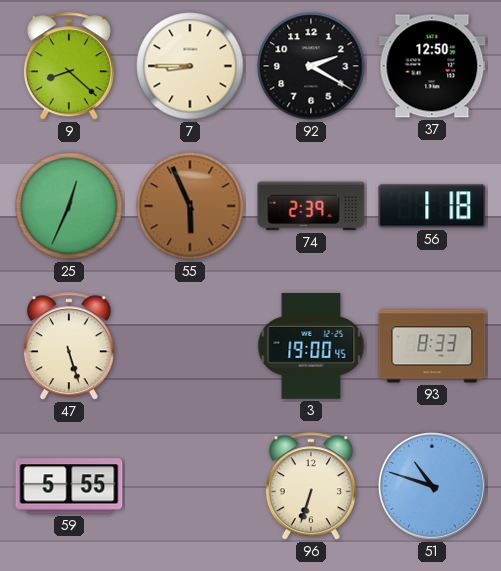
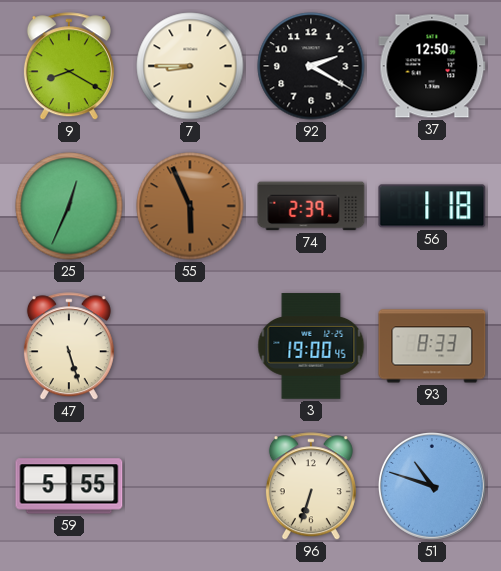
9: 8:22 -> 8:20 (69, 67)
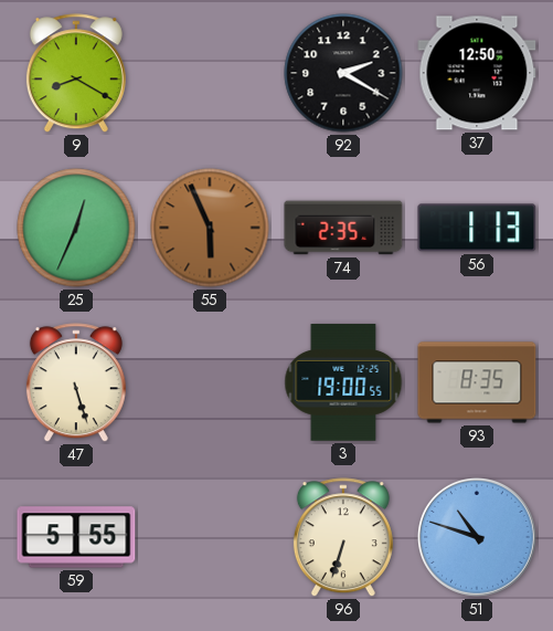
7: 8:45 -> none (190, 66)
74: 2:39 -> 2:35 (343, 228)
56: 1:18 -> 1:13 (477, 228)
3: 19:00:45 -> 19:00:55 (343, 382)
93: 8:33 -> 8:35 (477, 382)
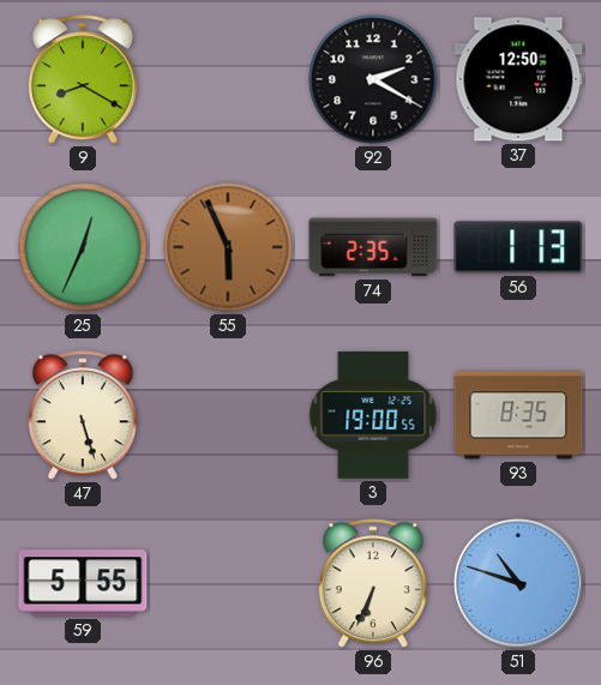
96: 6:33 -> 6:34 (373, 584)
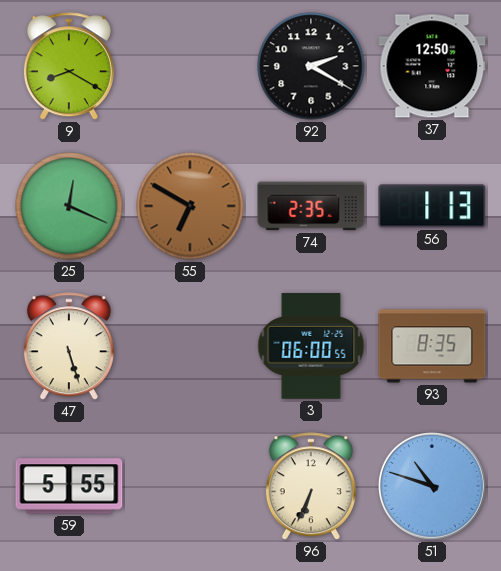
25: 12:34 -> 12:19 (69, 206)
55: 5:56 -> 6:50 (190, 206)
3: 19:00 -> 06:00 (311, 346)
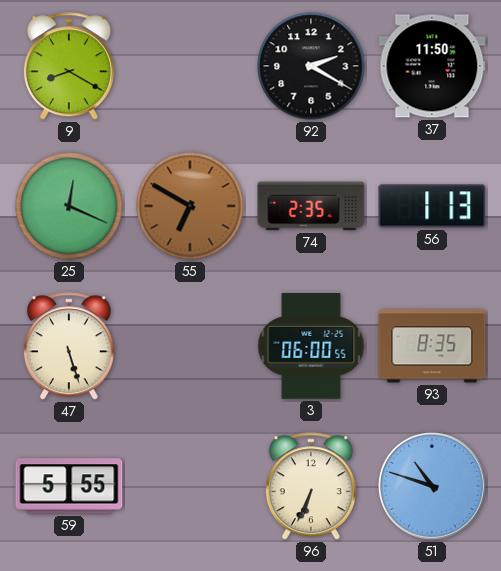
37: 12:50 -> 11:50 (432, 66)
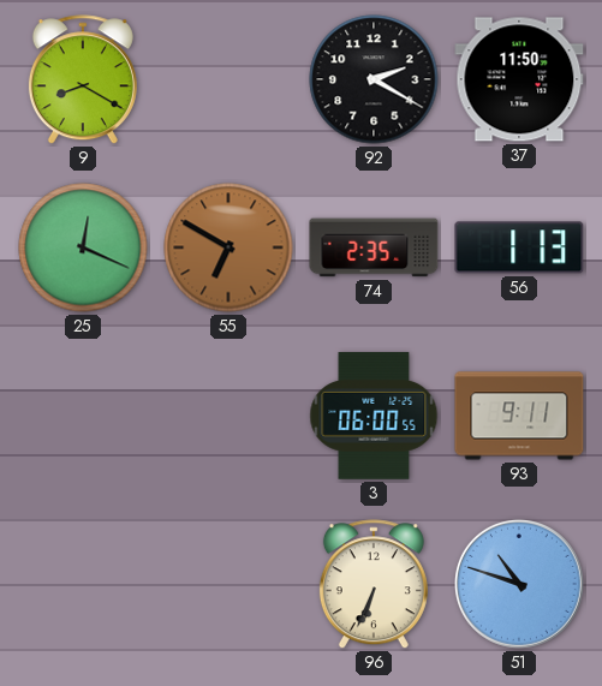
47: 5:27 -> none (69, 347)
93: 8:35 -> 9:11 (519, 416)
59: 5:55 -> none (69, 486)
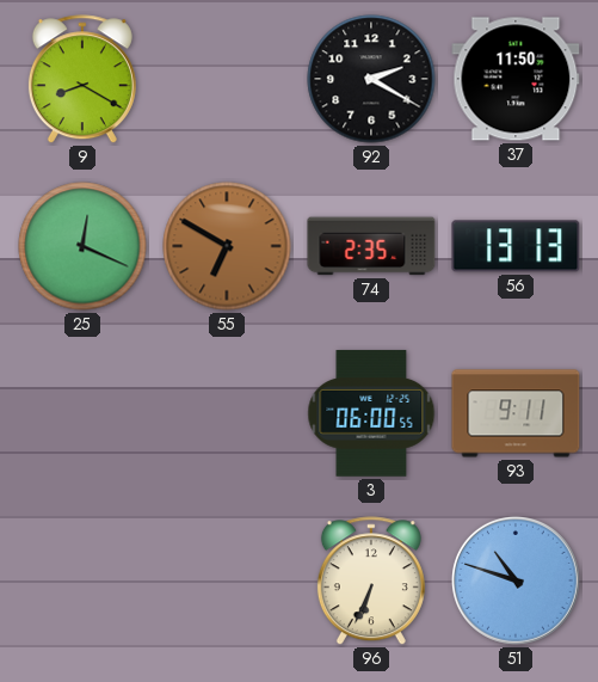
56: 1:13 -> 13:13 (516, 246)
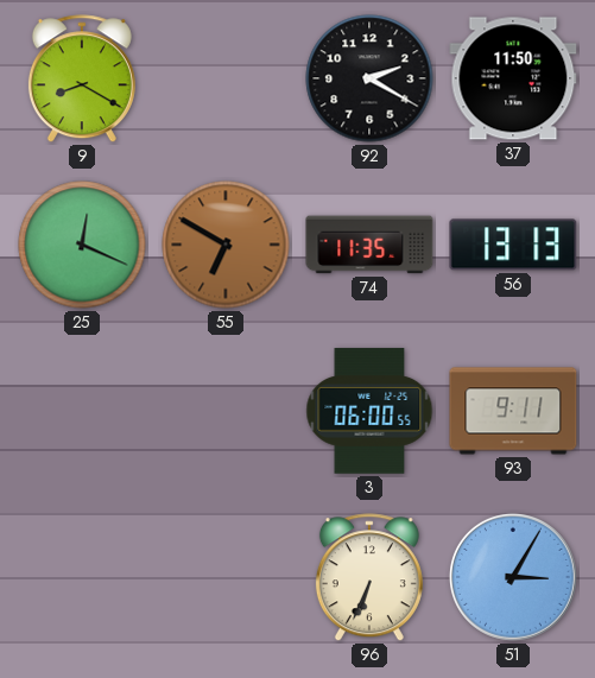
74: 2:35 -> 11:35 (369, 245)
51: 10:48 -> 3:05 (513, 577)
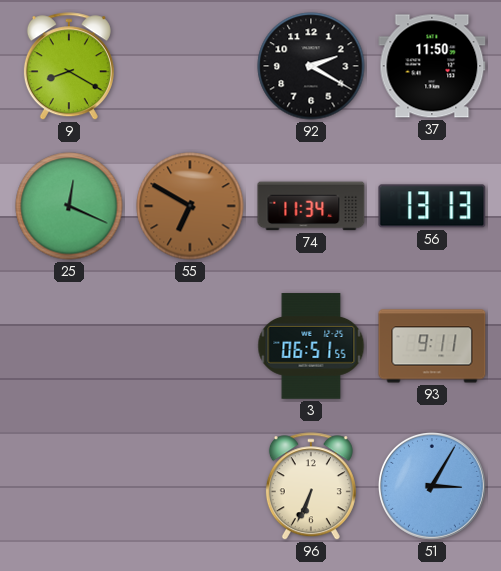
74: 11:35 -> 11:34 (311, 206)
3: 06:00 -> 06:51 (311, 346)
